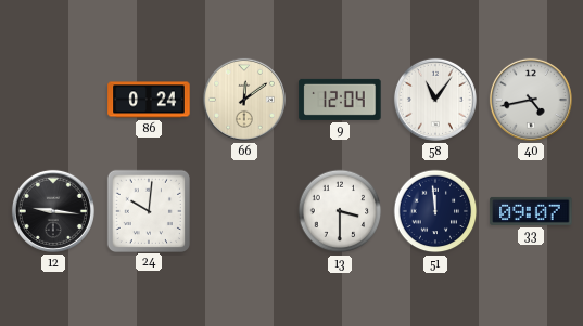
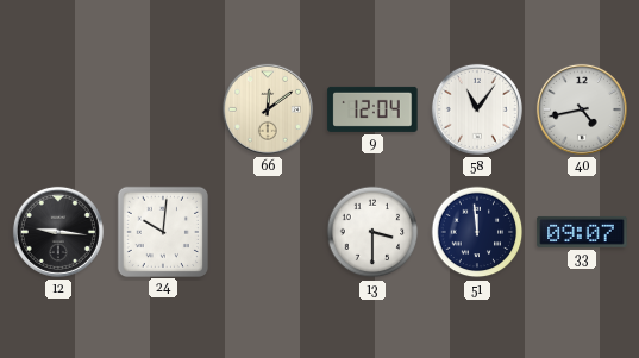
86: 0:24 -> none (149, 100)
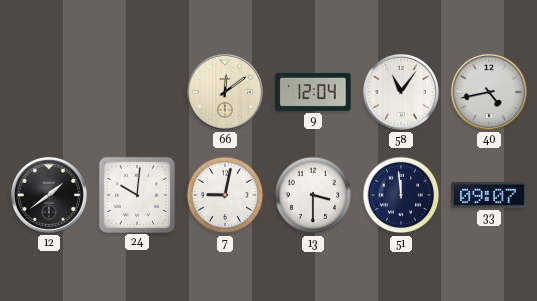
12: 9:16 -> 1:39 (49, 195)
7: none -> 9:02 (225, 195)
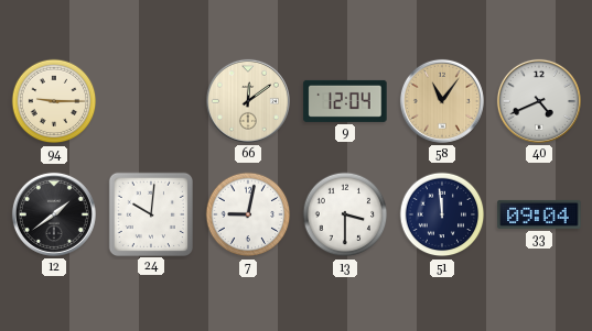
94: none -> 9:15 (54, 101)
58 dial: white -> champagne (442, 101)
40: 4:43 -> 4:41 (539, 101)
33: 09:07 -> 09:04 (539, 214)
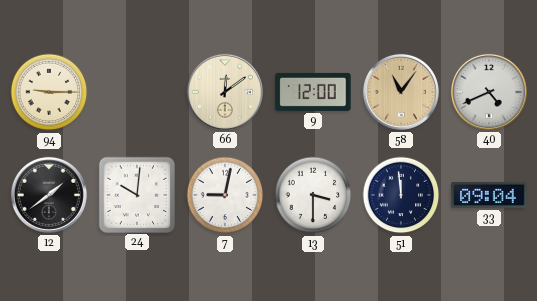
9: 12:04 -> 12:00 (313, 92)
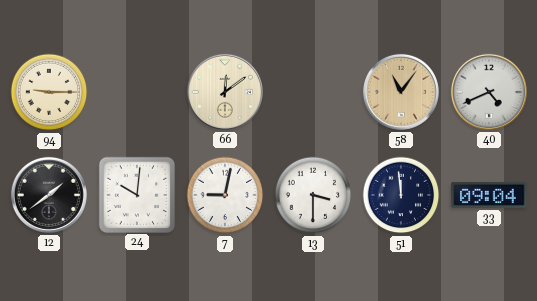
9: 12:00 -> none (313, 92)
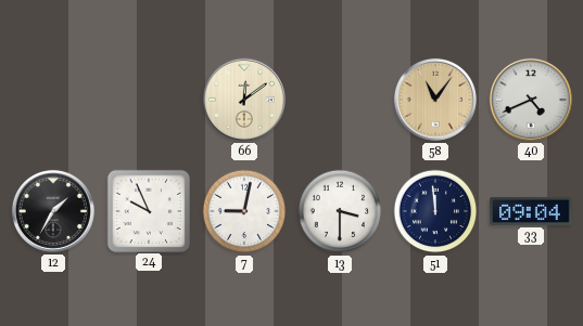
94: 9:15 -> none (49, 92)
12: 1:39 -> 1:35 (53, 211)
24: 10:01 -> 9:56 (148, 210)
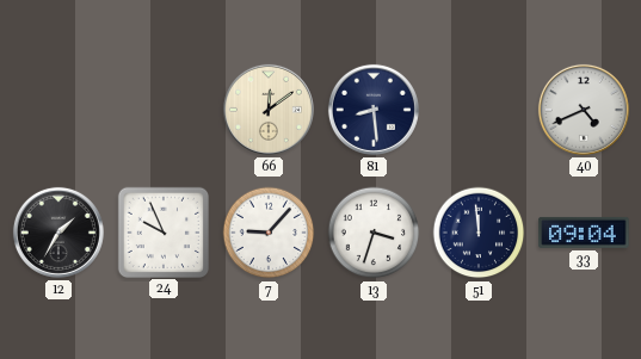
81: none -> 8:29 (374, 110)
58: 11:06 -> none (435, 100)
7: 9:02 -> 9:07 (269, 233)
13: 3:30 -> 3:33 (374, 233)
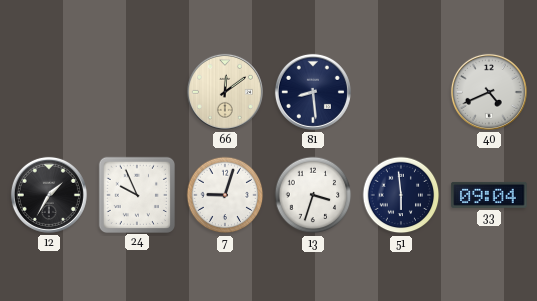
7: 9:07 -> 9:03 (225, 195)
51: 11:59 -> 5:59 (401, 195)
